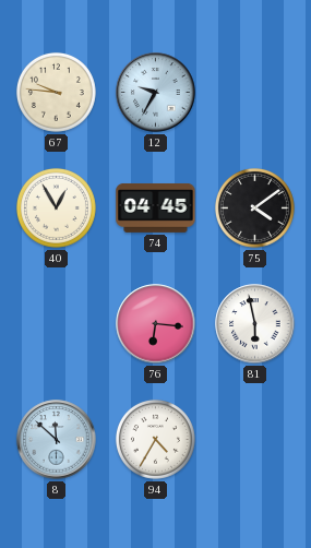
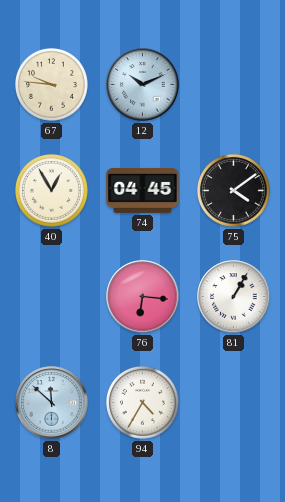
12: 9:35 -> 10:11 (143, 85)
81: 5:58 -> 1:05 (234, 297)
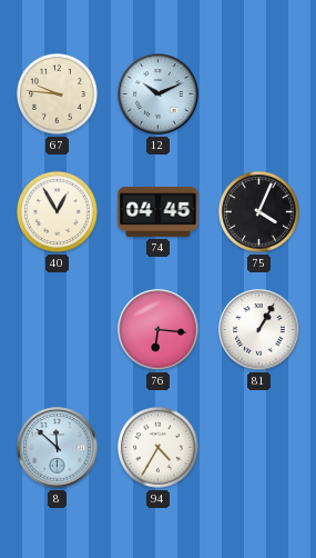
75: 4:09 -> 4:04 (258, 211)
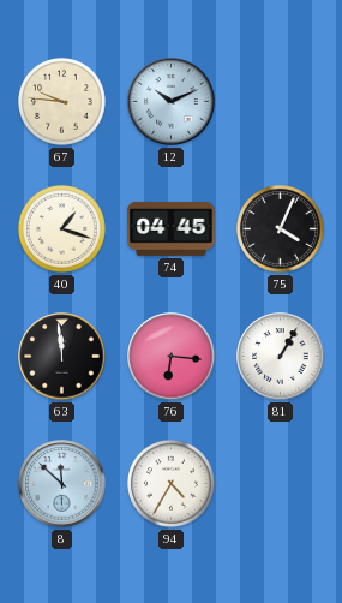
40: 12:55 -> 1:18 (61, 228)
63: none -> 11:59 (62, 357)
